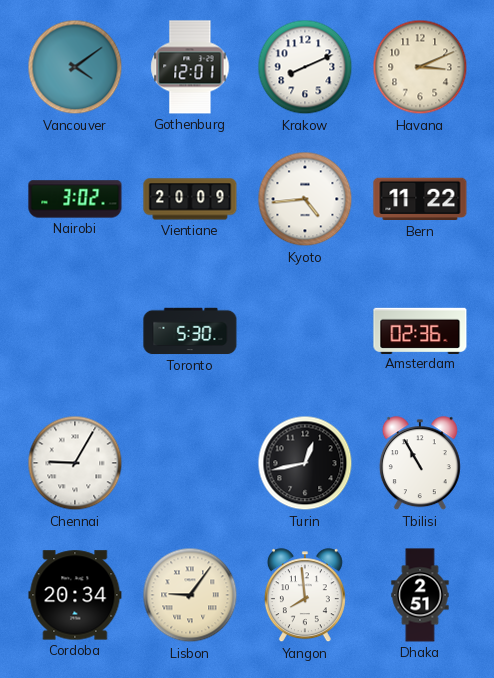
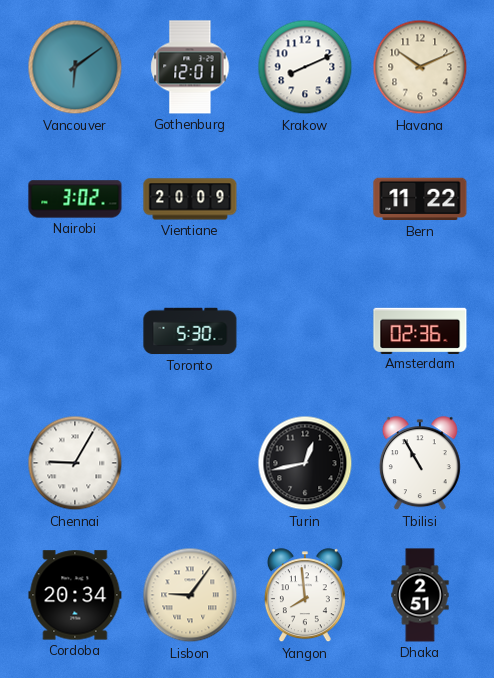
Vancouver: 4:09 -> 6:09 (75, 67)
Havana: 3:11 -> 10:11 (420, 67)
Kyoto: 4:44 -> none (305, 199)
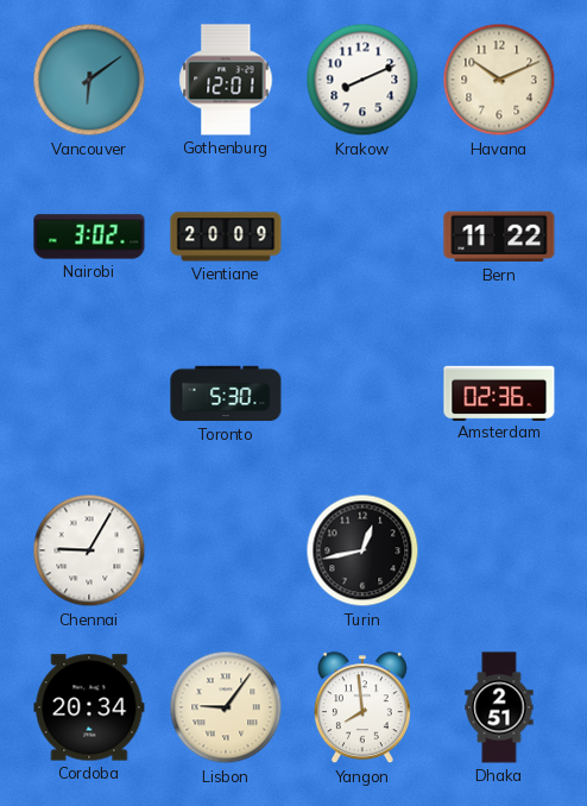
Tbilisi: 10:55 -> none (420, 464)
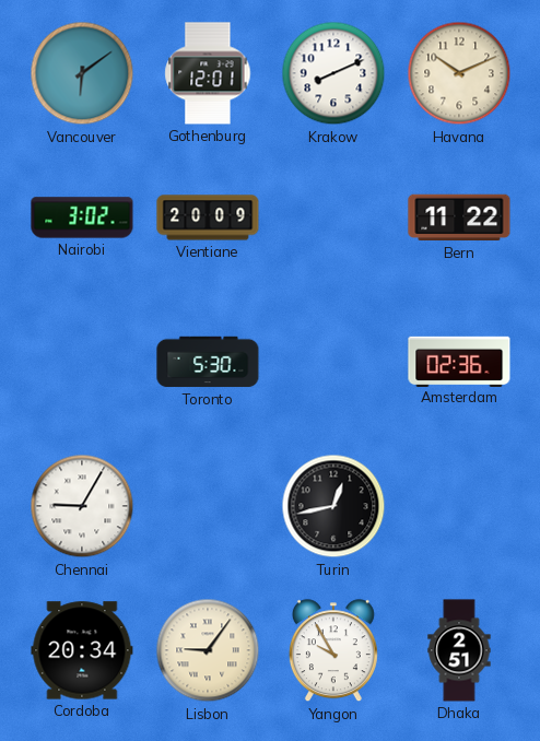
Yangon: 7:59 -> 9:55 (333, 651)
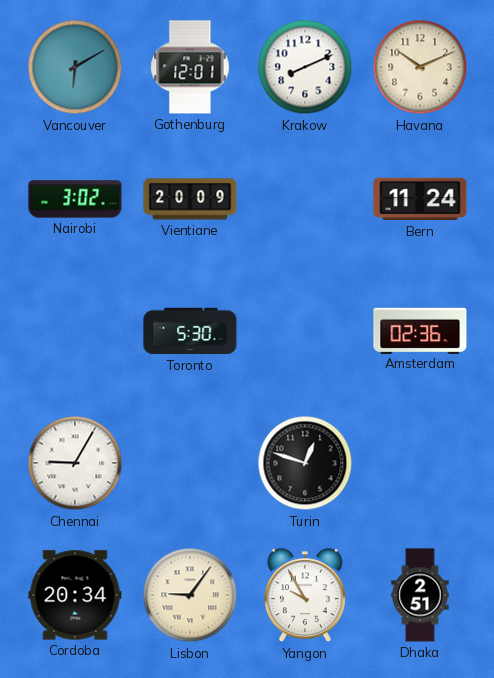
Vancouver: 6:09 -> 6:10 (75, 67)
Bern: 11:22 -> 11:24 (420, 199)
Turin: 12:43 -> 12:48 (305, 463)
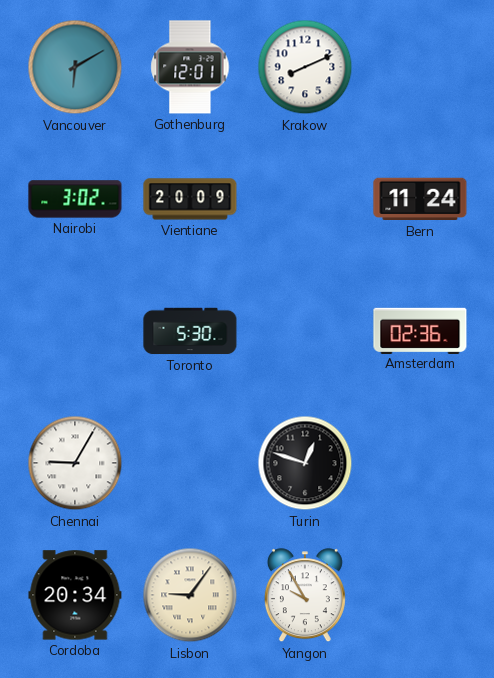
Havana: 10:11 -> none (420, 67)
Dhaka: 2:51 -> none (420, 595)
